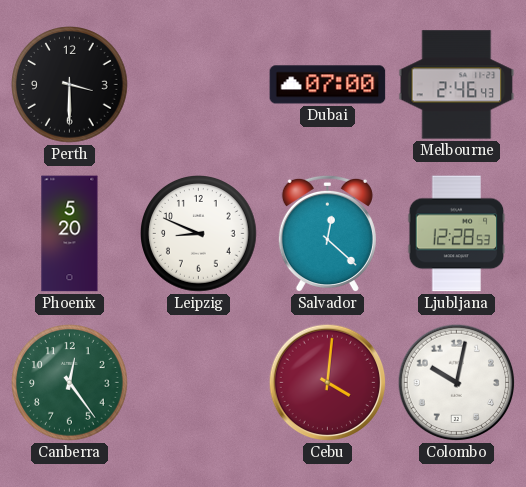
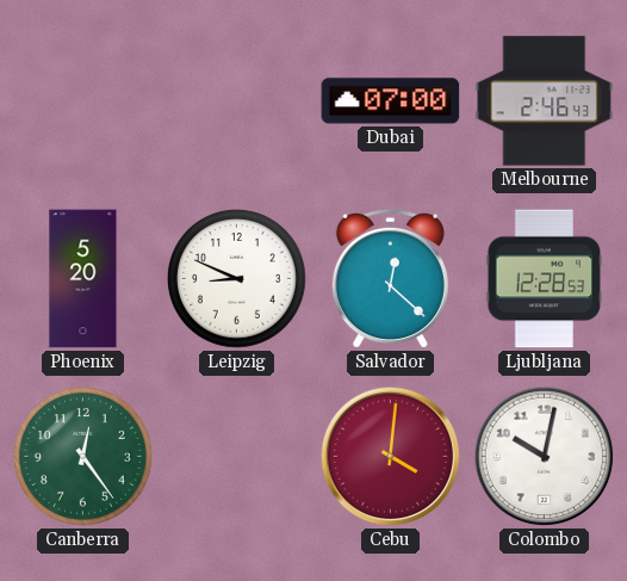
Perth: 3:30 -> none (70, 85)
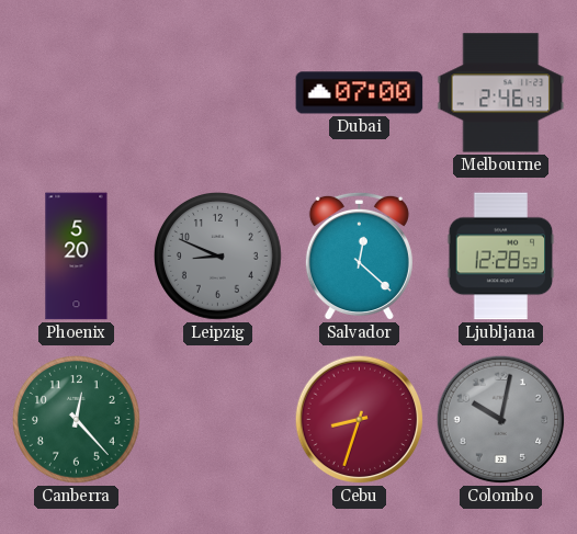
Leipzig dial: white -> grey (218, 257)
Canberra: 12:24 -> 12:23 (77, 420)
Cebu: 4:01 -> 8:33 (360, 420)
Colombo dial: white -> grey (501, 420)
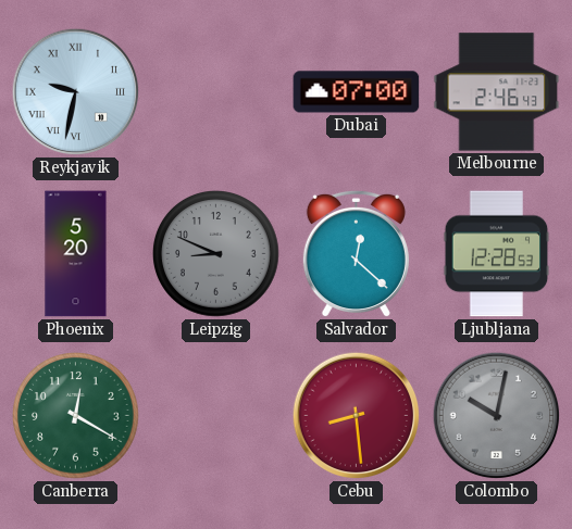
Reykjavik: none -> 9:32 (76, 92)
Canberra: 12:23 -> 12:20 (76, 416)
Cebu: 8:33 -> 8:29 (357, 416)
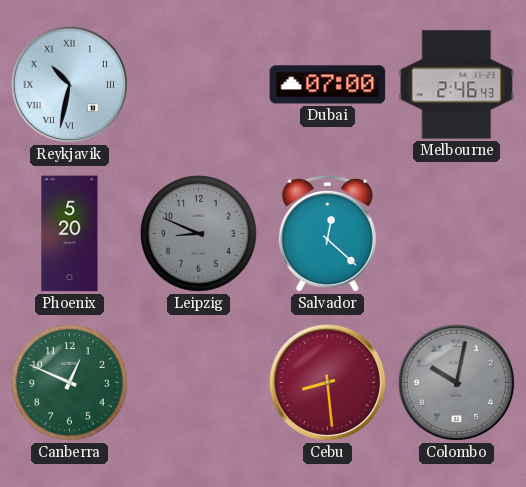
Reykjavik: 9:32 -> 10:32 (70, 85)
Ljubljana: 12:28 -> none (497, 254)
Canberra: 12:20 -> 12:49 (70, 383)
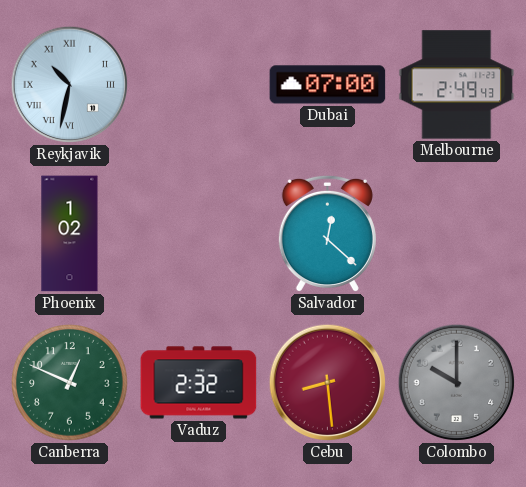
Melbourne: 2:46 -> 2:49 (457, 85)
Phoenix: 5:20 -> 1:02 (70, 234)
Leipzig: 8:49 -> none (199, 234)
Vaduz: none -> 2:32 (199, 383)
Colombo: 10:02 -> 10:00 (457, 383)
